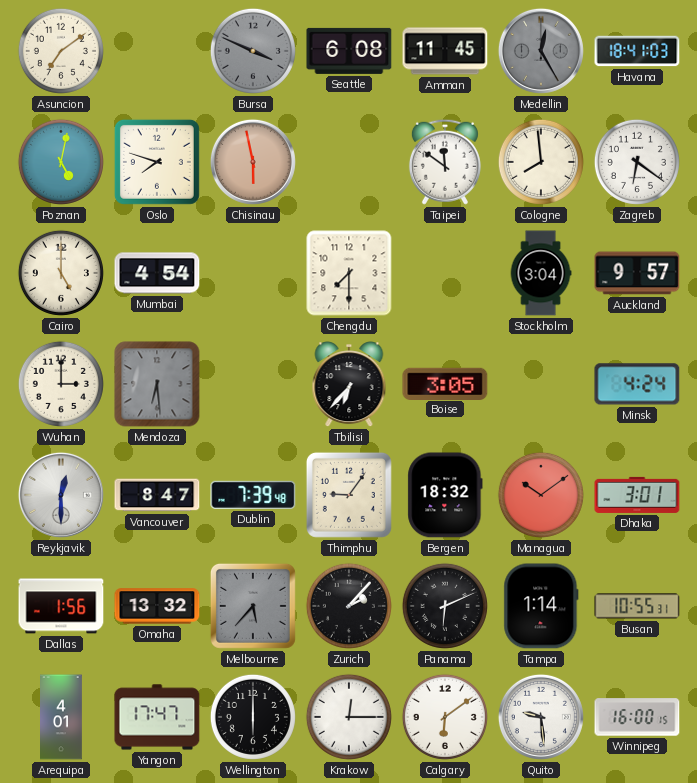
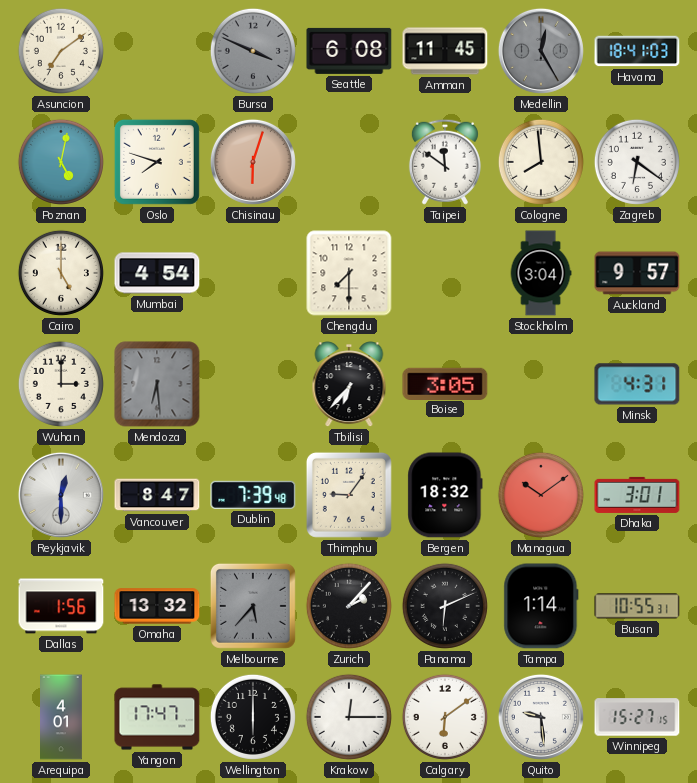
Chisinau: 5:58 -> 6:03 (253, 162)
Minsk: 4:24 -> 4:31 (637, 384)
Winnipeg: 16:00 -> 15:27 (637, 717)
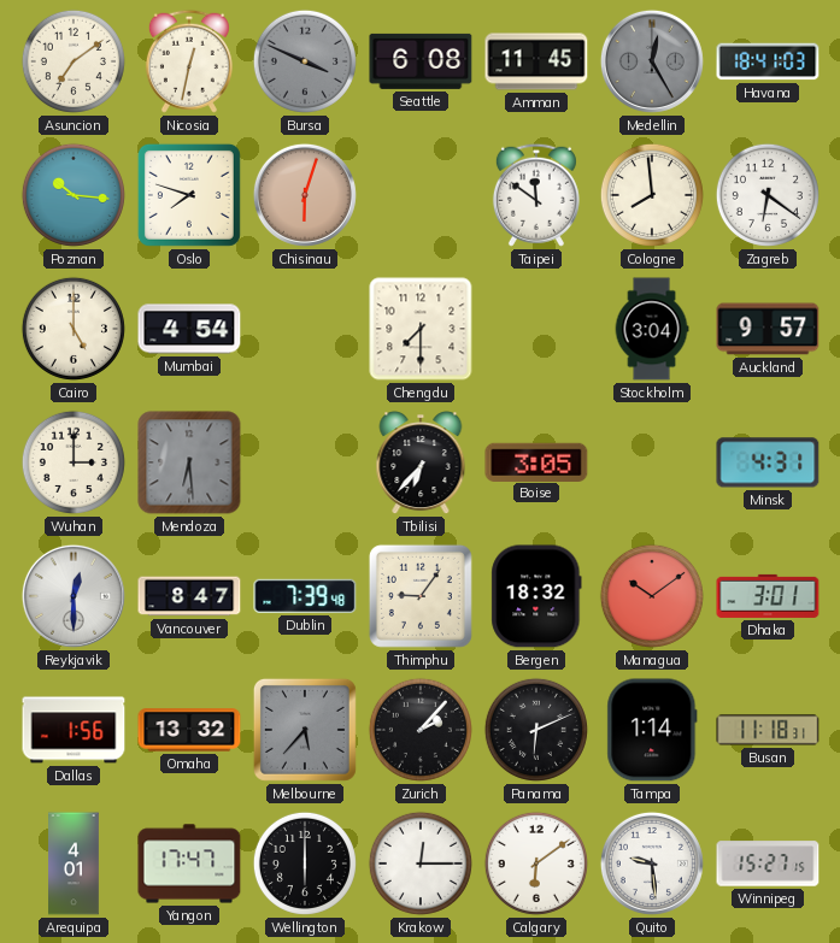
Nicosia: none -> 12:32 (189, 61)
Poznan: 5:02 -> 10:16 (74, 195)
Busan: 10:55 -> 11:18 (768, 730)
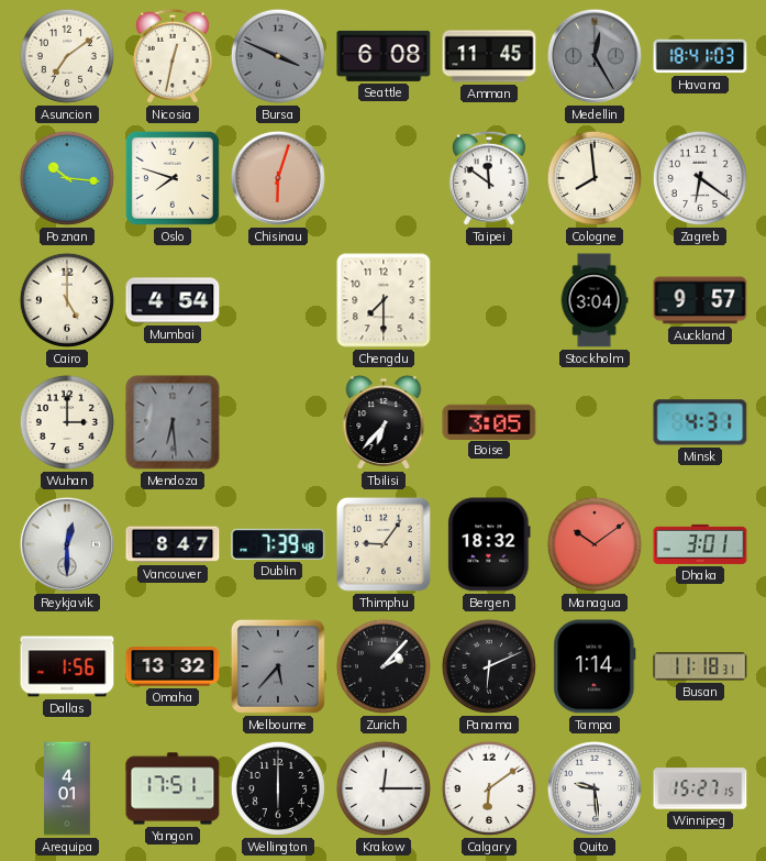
Yangon: 17:47 -> 17:51 (173, 788)
